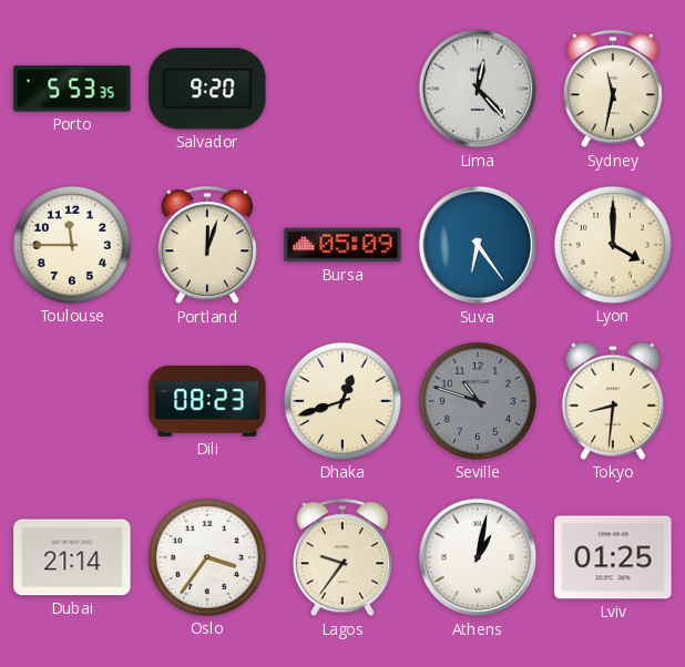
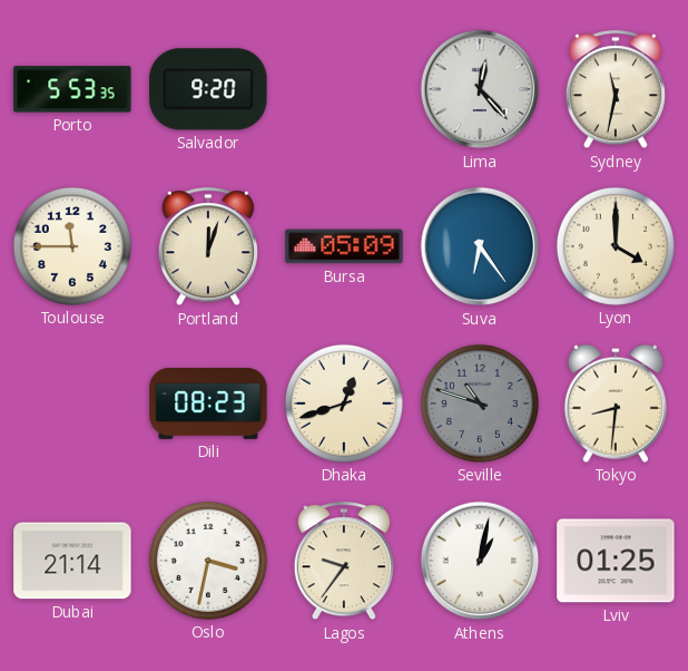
Oslo: 3:36 -> 3:32 (208, 561)
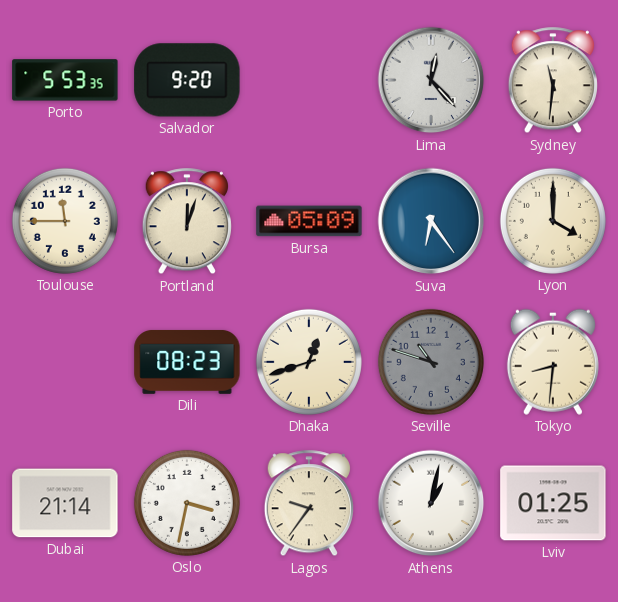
Sydney: 11:32 -> 11:31 (553, 81)
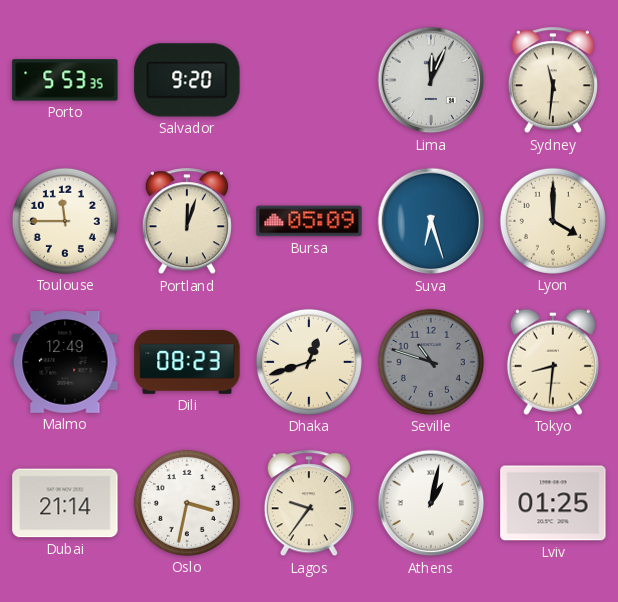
Lima: 12:23 -> 12:04 (431, 80)
Suva: 6:24 -> 6:27 (431, 221)
Malmo: none -> 12:49 (65, 363)
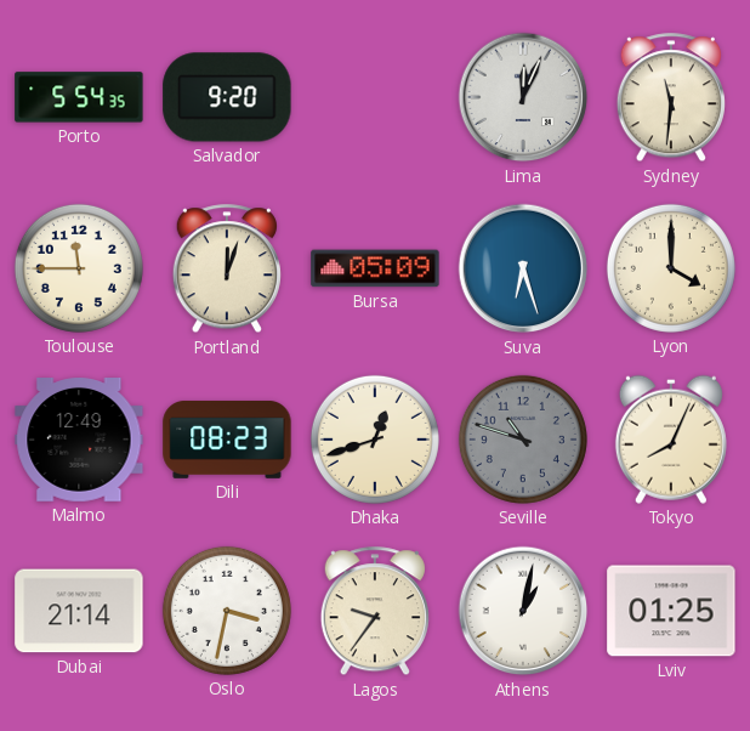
Porto: 5:53 -> 5:54 (79, 97)
Tokyo: 8:31 -> 8:04 (671, 440)
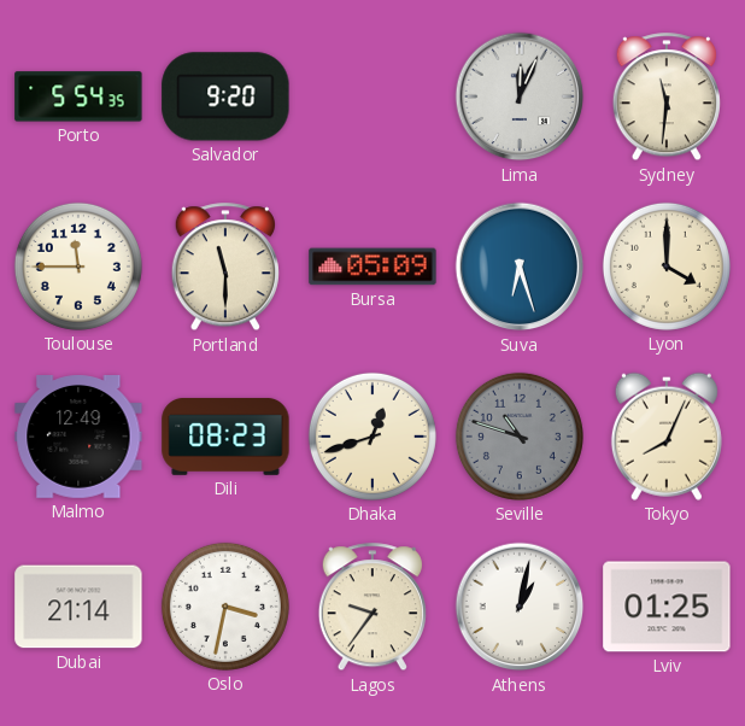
Portland: 12:03 -> 11:30 (225, 268)
